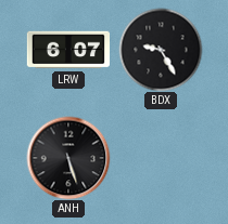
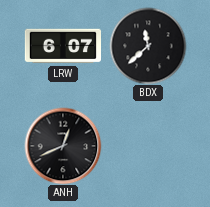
BDX: 9:25 -> 11:38 (148, 46)
ANH: 5:27 -> 12:41 (63, 146)
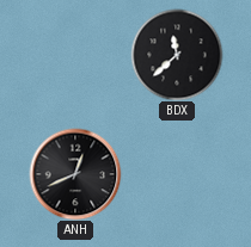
LRW: 6:07 -> none (62, 46)
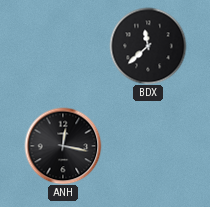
ANH: 12:41 -> 12:17 (63, 146)
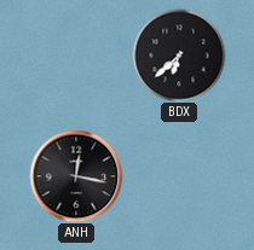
BDX: 11:38 -> 6:38 (179, 56)
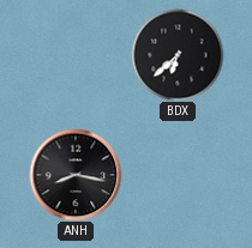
ANH: 12:17 -> 8:17 (76, 175)
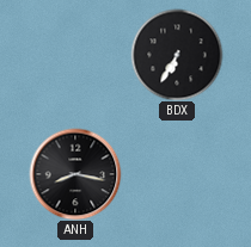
BDX: 6:38 -> 6:35 (177, 55)
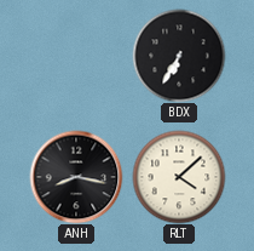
RLT: none -> 4:08 (179, 177)
